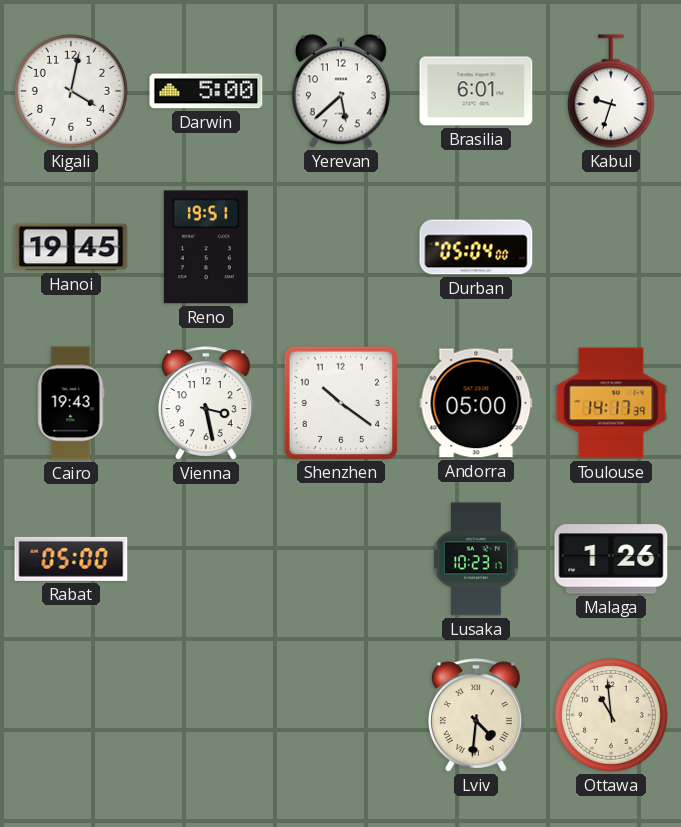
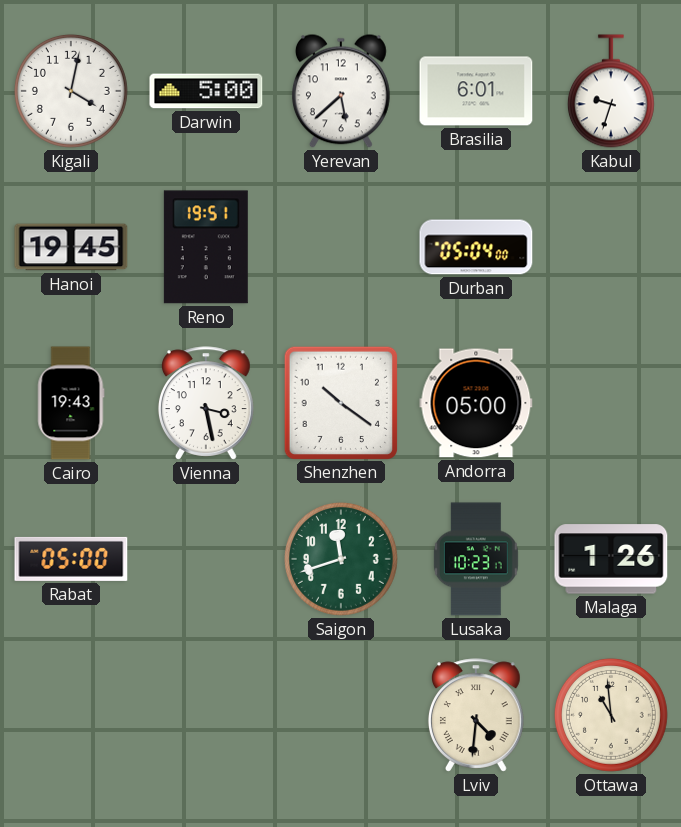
Toulouse: 14:17 -> none (611, 403)
Saigon: none -> 11:42 (341, 559)
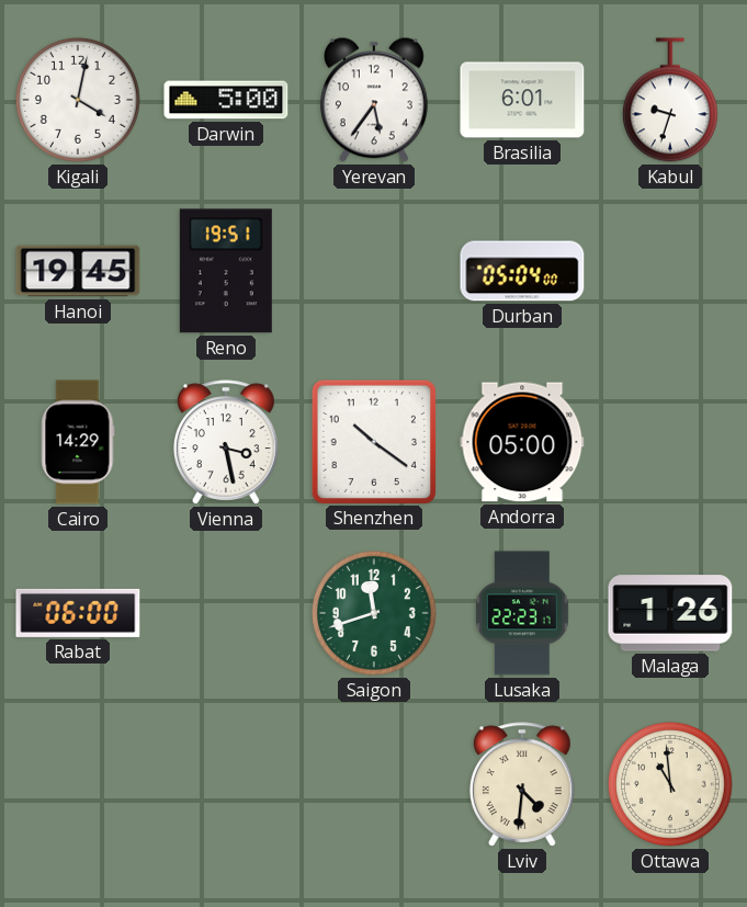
Yerevan: 5:38 -> 5:36 (374, 100)
Cairo: 19:43 -> 14:29 (78, 442)
Rabat: 05:00 -> 06:00 (78, 613)
Lusaka: 10:23 -> 22:23 (522, 613)
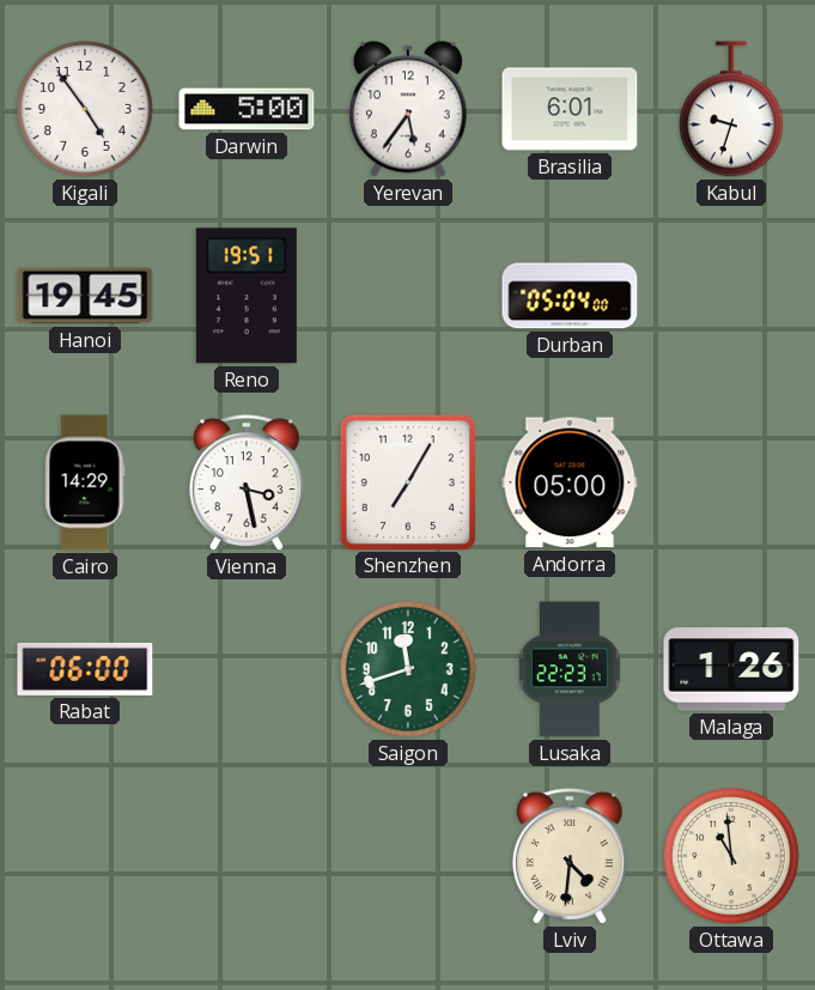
Kigali: 4:02 -> 4:54 (85, 109)
Shenzhen: 10:21 -> 7:05 (407, 481)
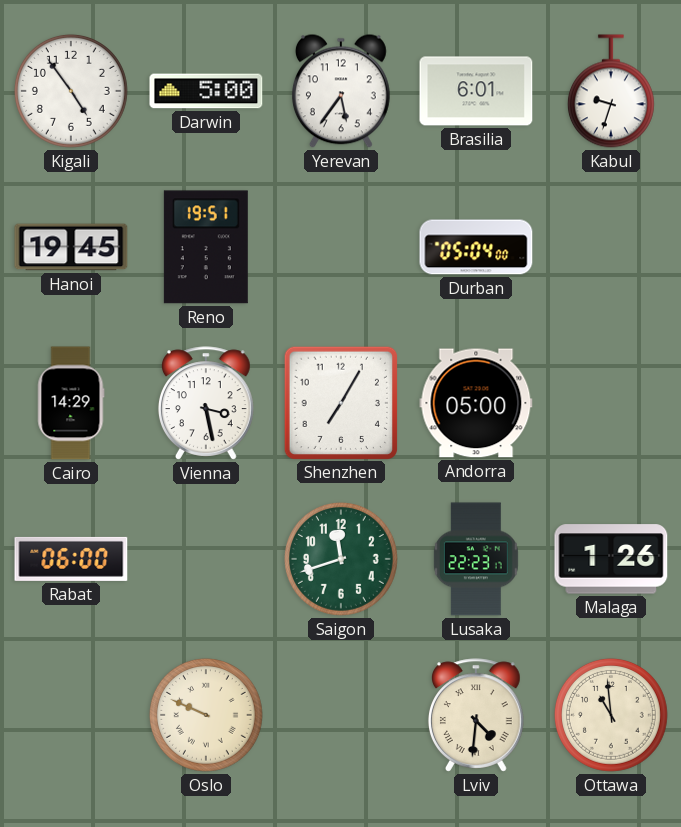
Oslo: none -> 9:49 (206, 715)
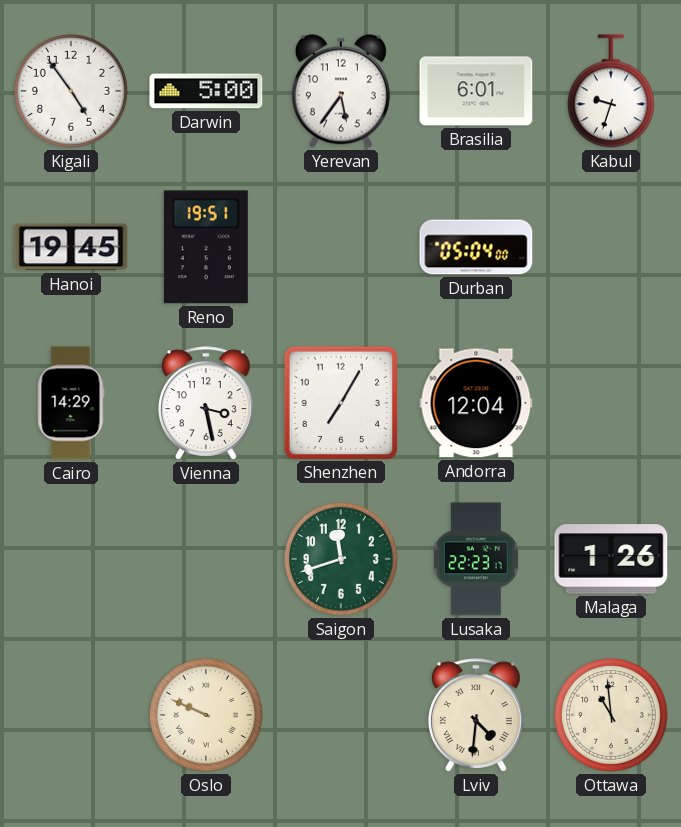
Andorra: 05:00 -> 12:04 (476, 403)
Rabat: 06:00 -> none (71, 559)
